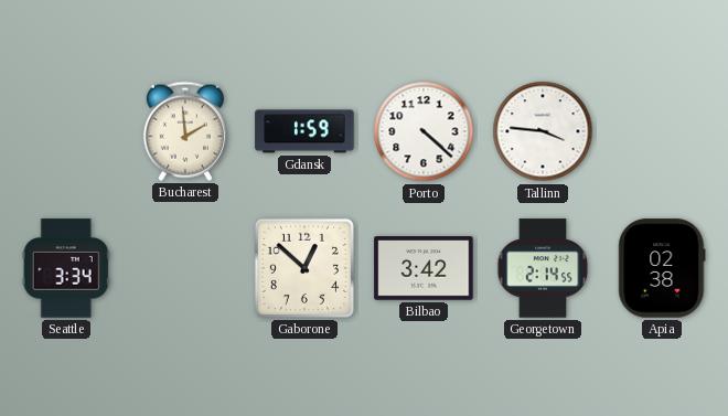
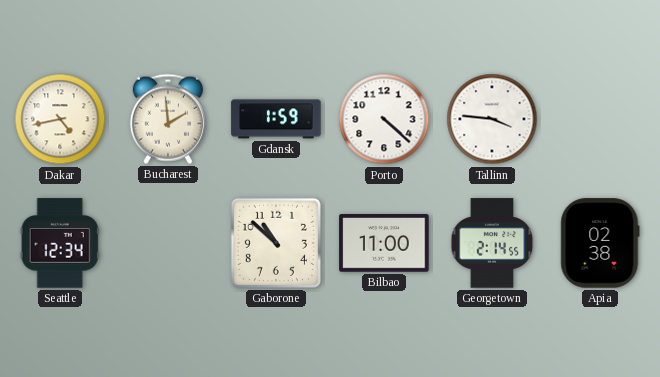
Dakar: none -> 4:43 (60, 119)
Seattle: 3:34 -> 12:34 (60, 243)
Gaborone: 12:52 -> 10:52 (276, 243)
Bilbao: 3:42 -> 11:00 (384, 243)
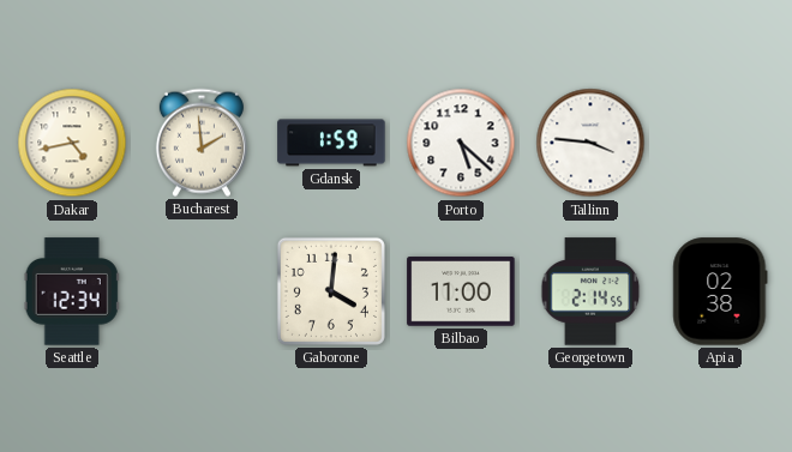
Porto: 4:22 -> 5:22 (461, 143)
Gaborone: 10:52 -> 4:01 (331, 291)
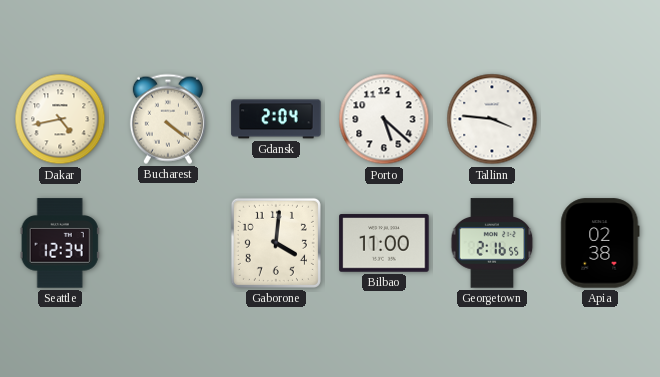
Bucharest: 1:59 -> 4:21 (168, 119)
Gdansk: 1:59 -> 2:04 (276, 119)
Georgetown: 2:14 -> 2:16 (492, 243)
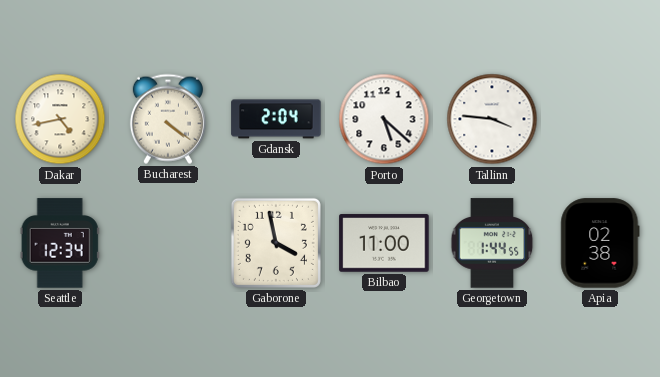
Gaborone: 4:01 -> 3:58 (276, 243)
Georgetown: 2:16 -> 1:44 (492, 243)
